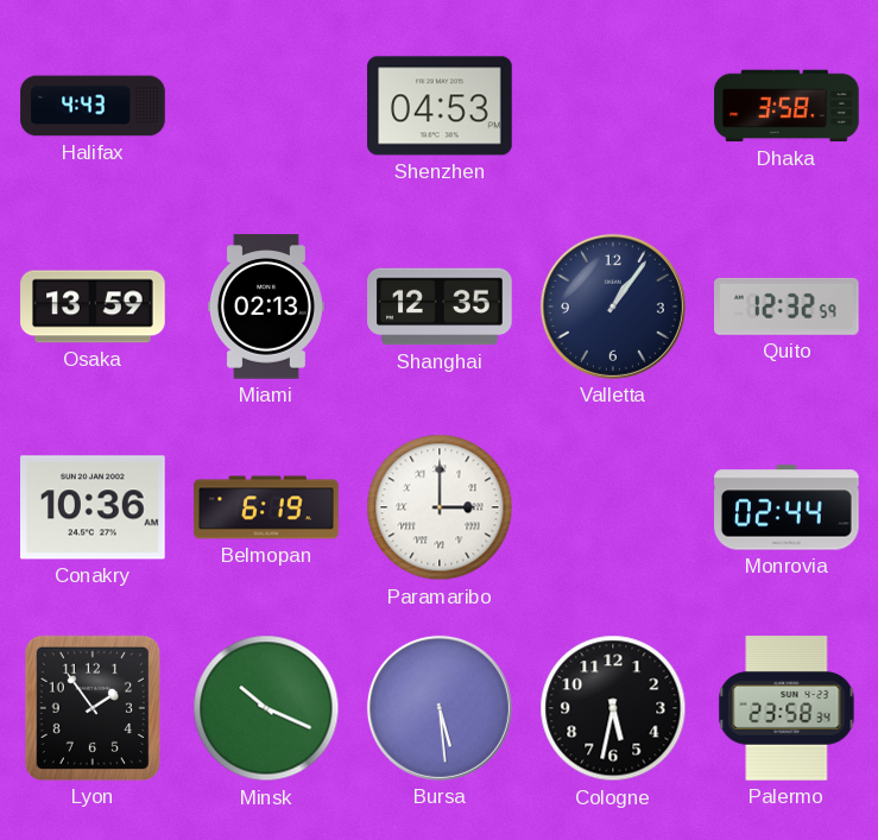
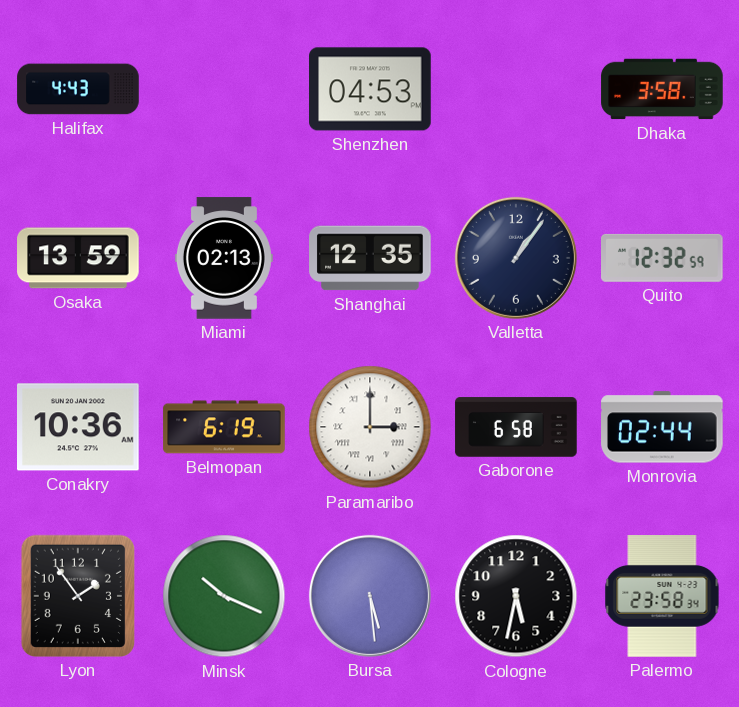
Gaborone: none -> 6:58 (516, 427)
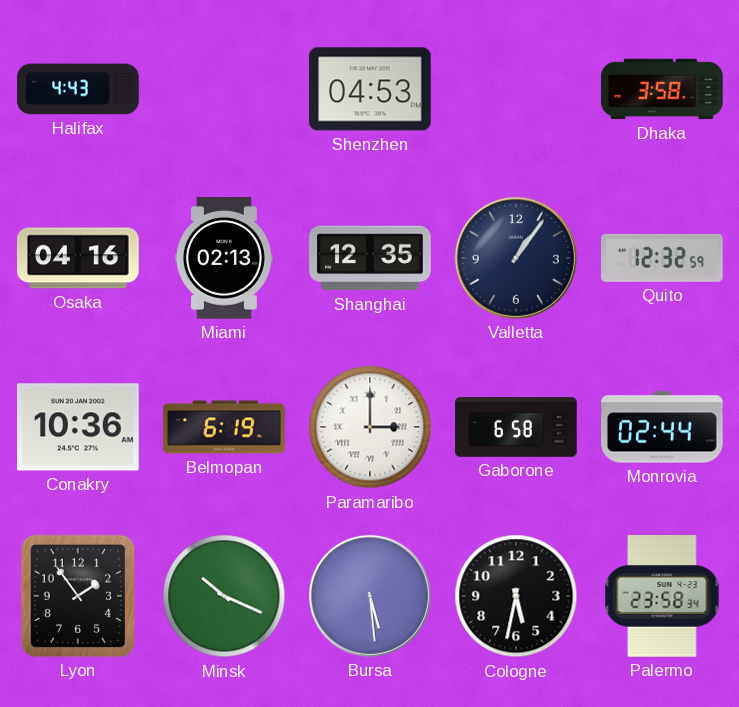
Osaka: 13:59 -> 04:16 (78, 258)
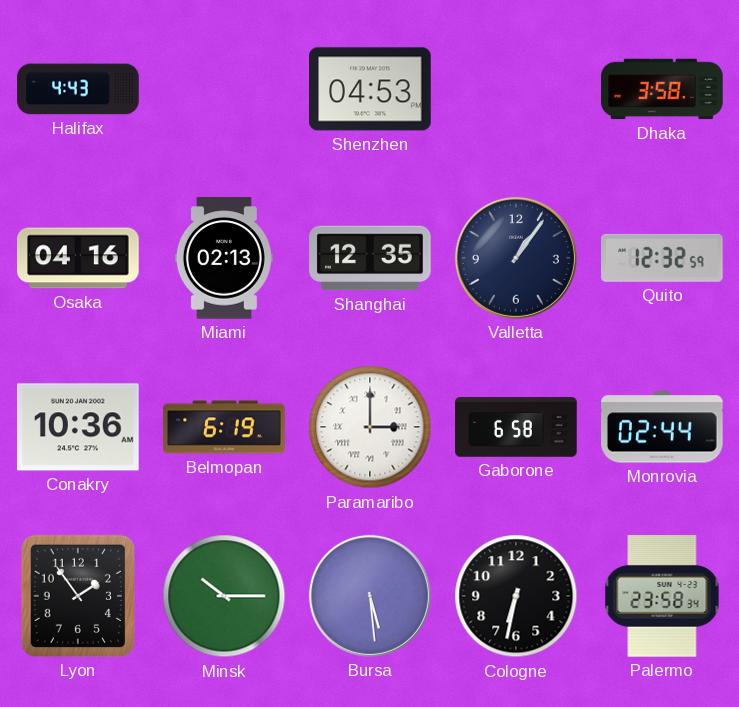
Minsk: 10:19 -> 10:15 (224, 596)
Cologne: 5:32 -> 6:32 (516, 596)
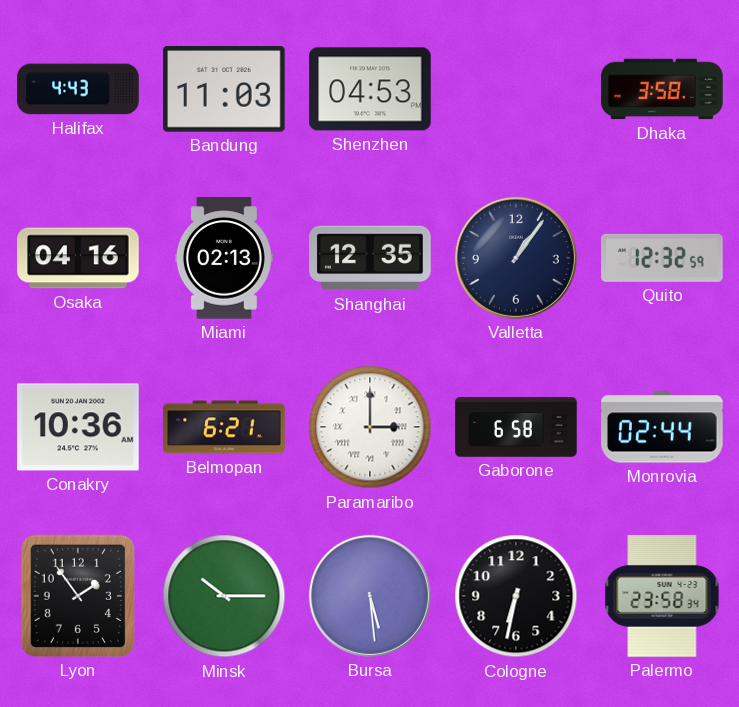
Bandung: none -> 11:03 (225, 89)
Belmopan: 6:19 -> 6:21 (224, 427)
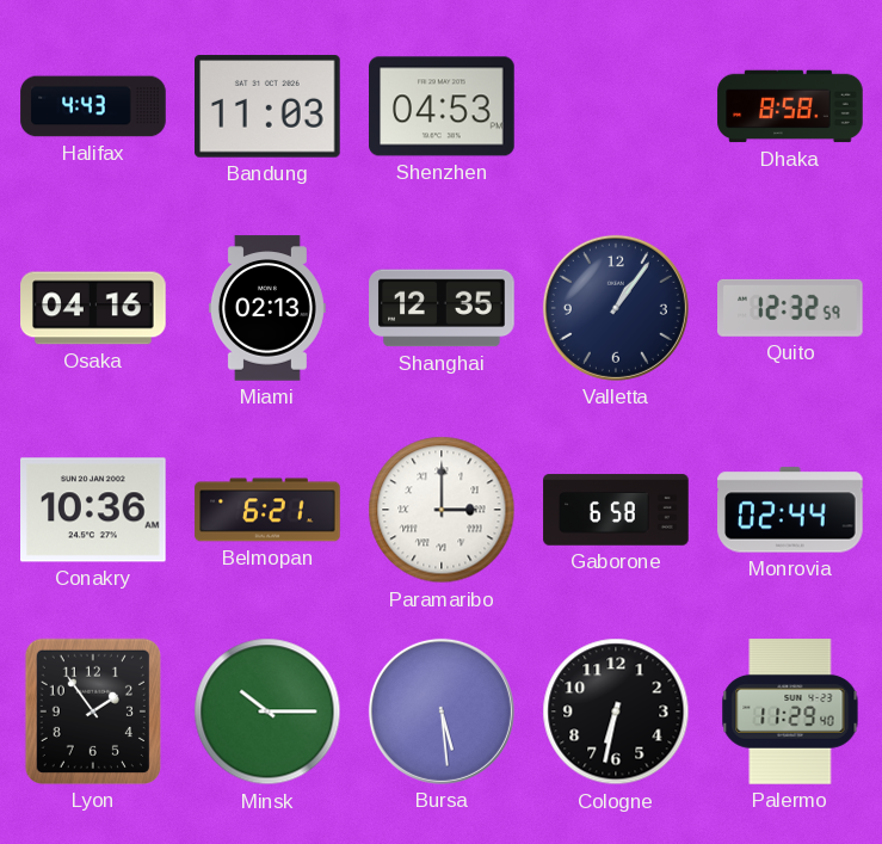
Dhaka: 3:58 -> 8:58 (790, 106)
Palermo: 23:58 -> 11:29 (790, 711)
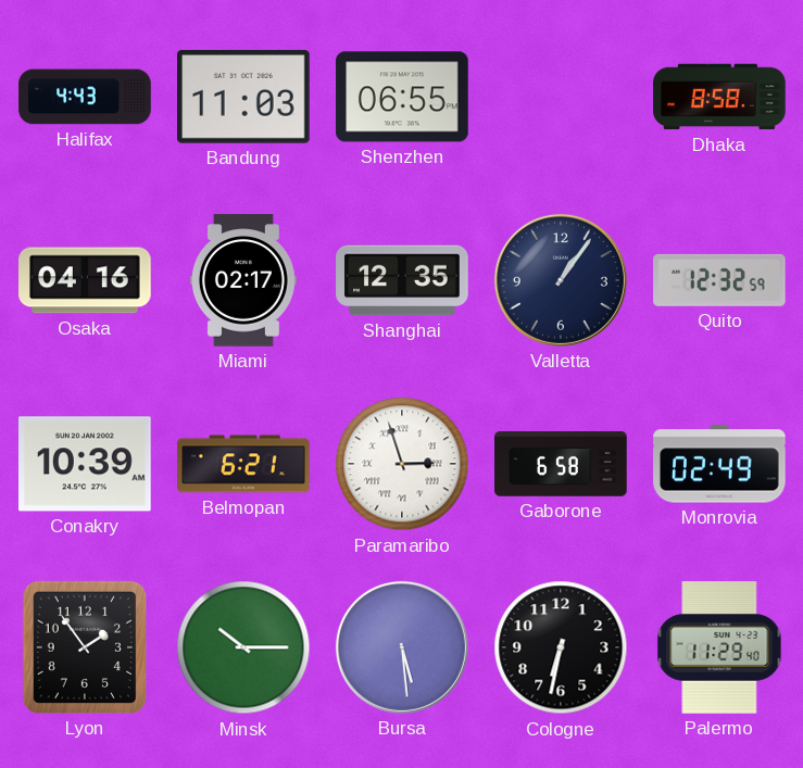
Shenzhen: 04:53 -> 06:55 (402, 97)
Miami: 02:13 -> 02:17 (243, 280)
Conakry: 10:36 -> 10:39 (85, 464)
Paramaribo: 3:00 -> 2:57 (402, 464)
Monrovia: 02:44 -> 02:49 (719, 464)
